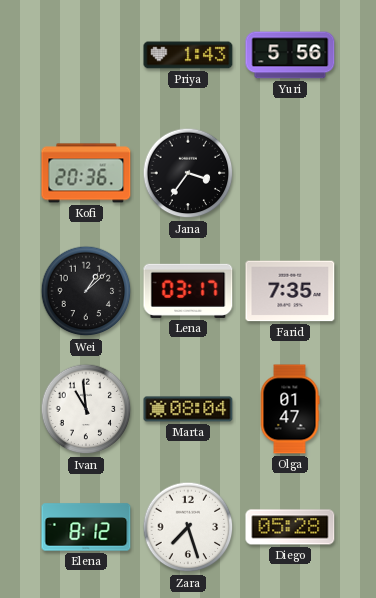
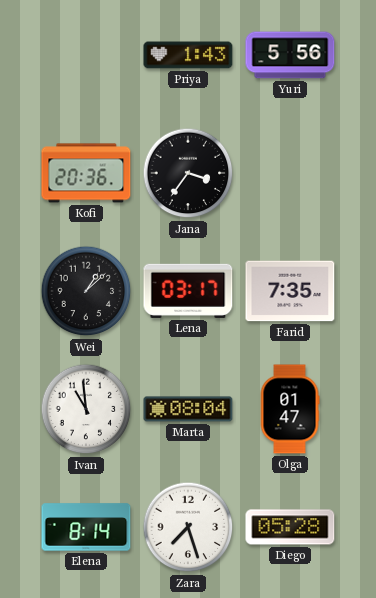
Elena: 8:12 -> 8:14 (86, 527)
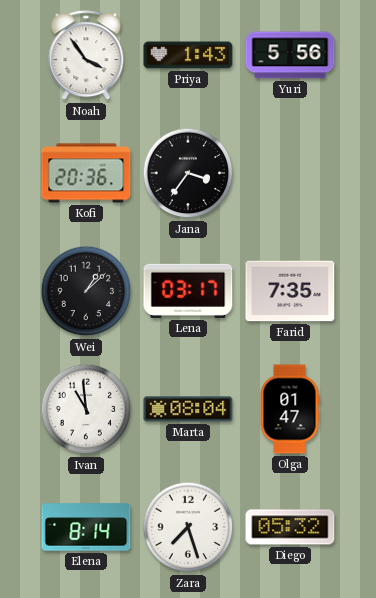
Noah: none -> 3:54 (86, 56)
Diego: 05:28 -> 05:32 (290, 527)
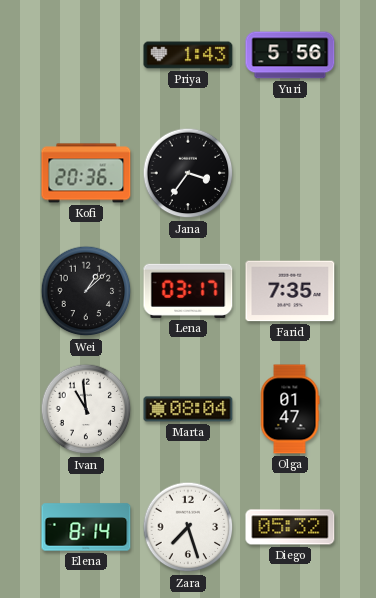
Noah: 3:54 -> none (86, 56)
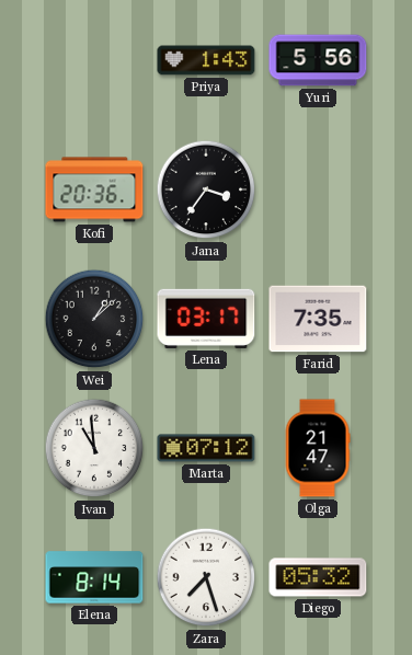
Marta: 08:04 -> 07:12 (206, 448)
Olga: 01:47 -> 21:47 (318, 448)
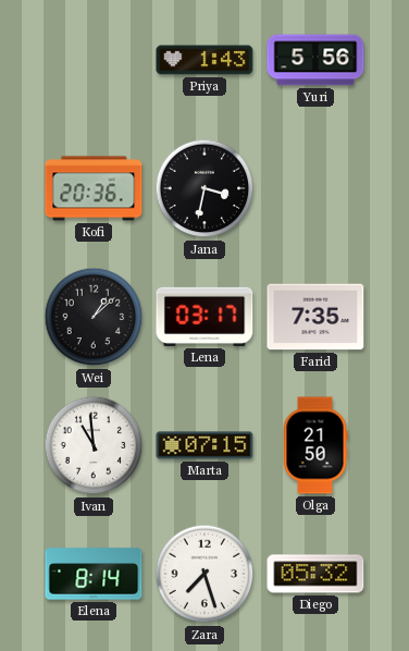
Jana: 3:36 -> 3:32 (205, 188)
Marta: 07:12 -> 07:15 (205, 445)
Olga: 21:47 -> 21:50 (315, 445)
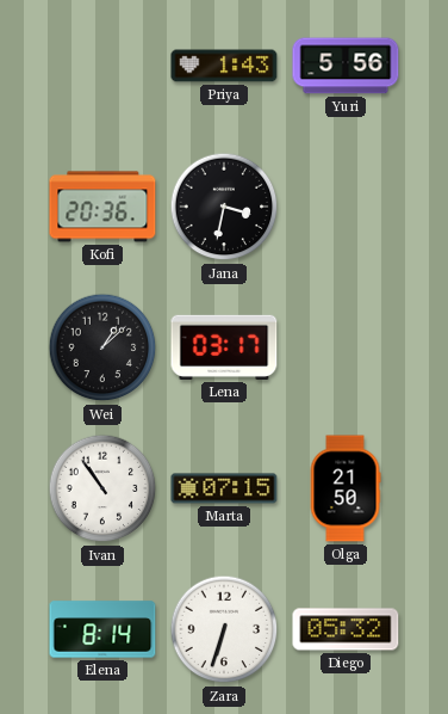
Farid: 7:35 -> none (315, 317)
Ivan: 10:59 -> 10:54 (102, 488)
Zara: 7:27 -> 6:33 (224, 629)
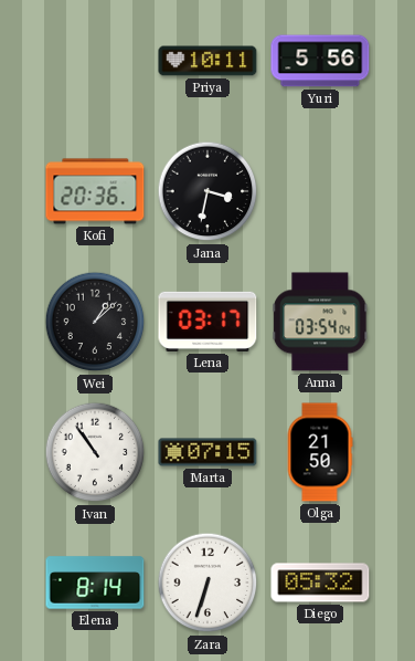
Priya: 1:43 -> 10:11 (208, 61)
Anna: none -> 03:54 (320, 322)
